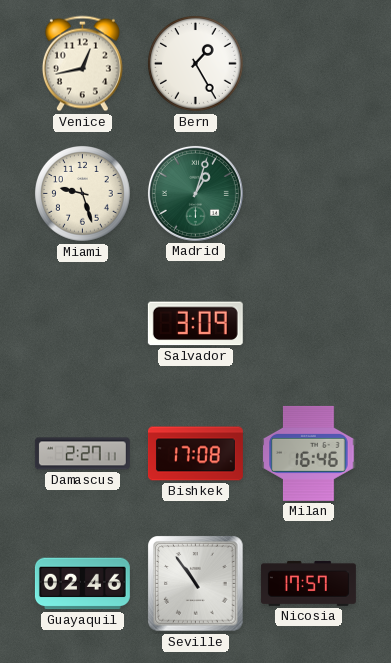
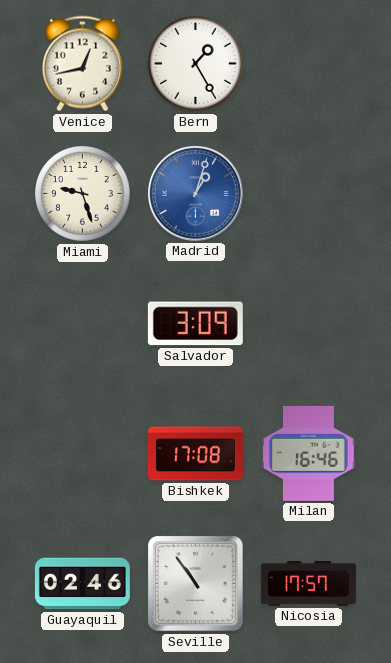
Madrid dial: green -> blue (195, 193)
Damascus: 2:27 -> none (82, 454)
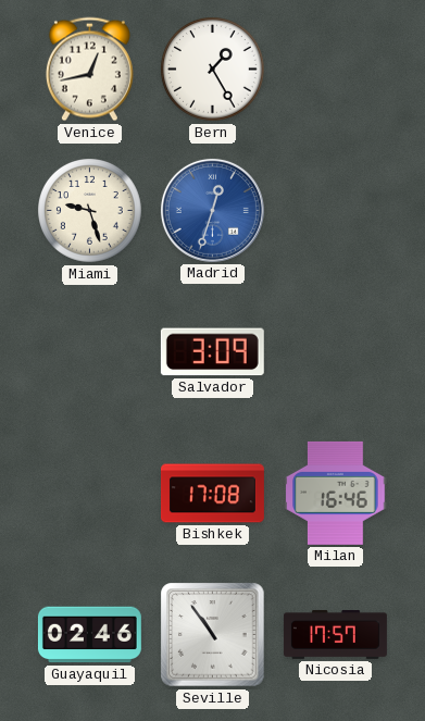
Madrid: 1:03 -> 12:33 (212, 210)
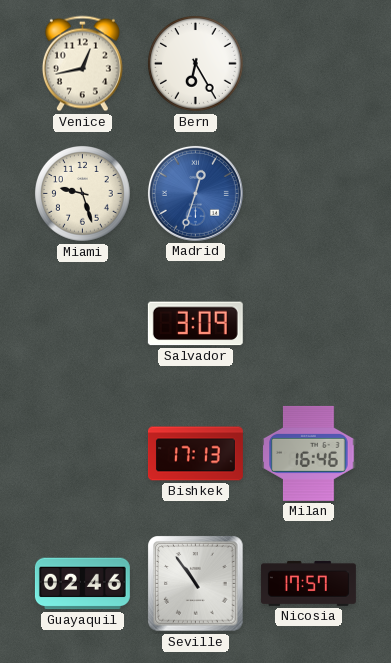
Bern: 1:25 -> 6:25 (196, 64)
Bishkek: 17:08 -> 17:13 (195, 454)
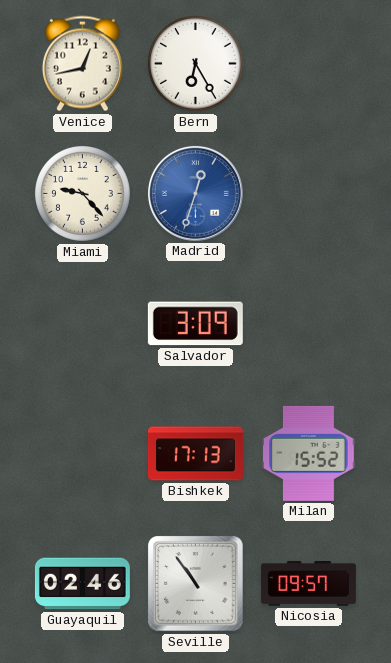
Miami: 9:27 -> 9:23 (83, 194)
Milan: 16:46 -> 15:52 (309, 453)
Nicosia: 17:57 -> 09:57 (308, 583)
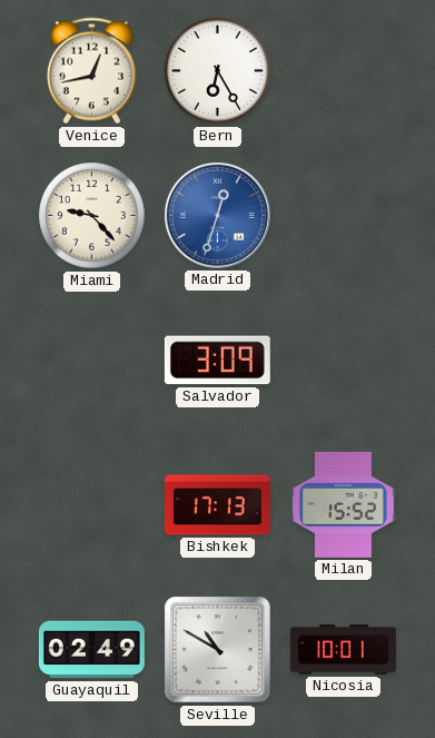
Guayaquil: 02:46 -> 02:49 (91, 650)
Seville: 10:54 -> 10:50 (218, 650)
Nicosia: 09:57 -> 10:01 (343, 649)
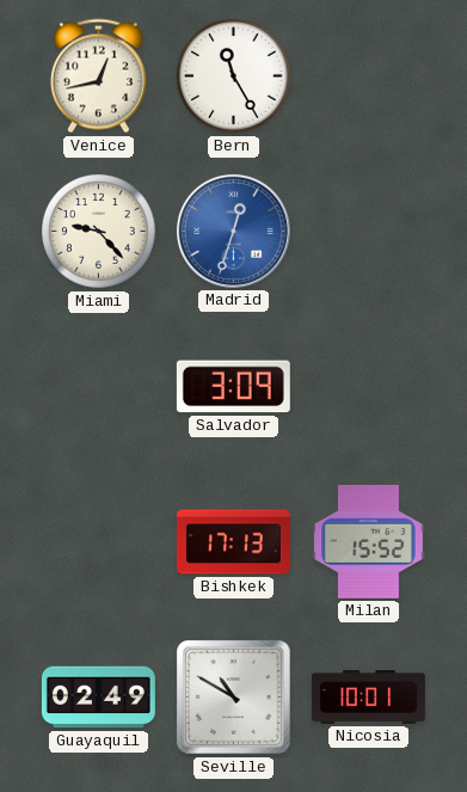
Bern: 6:25 -> 11:25 (234, 76)
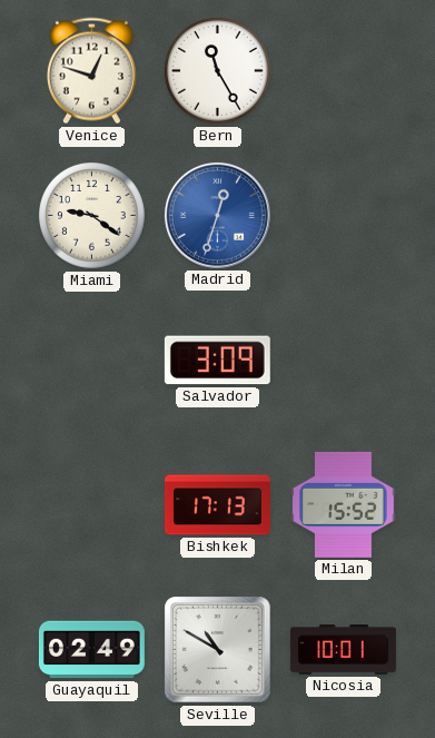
Venice: 12:43 -> 12:48 (91, 71)
Miami: 9:23 -> 9:21 (92, 216)
